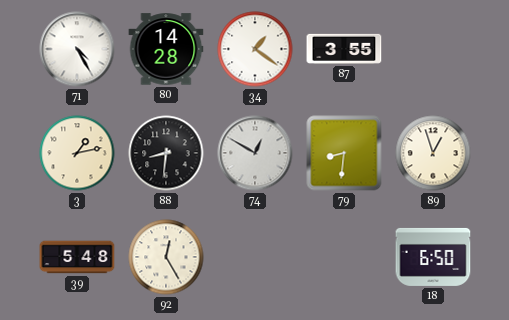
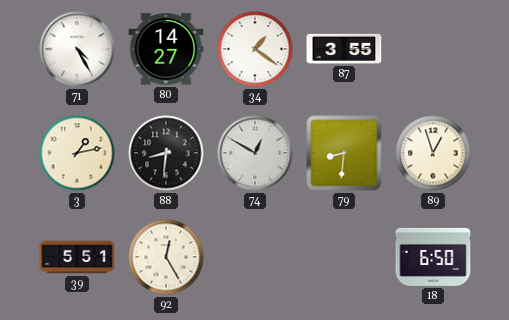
80: 14:28 -> 14:27 (166, 49)
39: 5:48 -> 5:51 (77, 257)
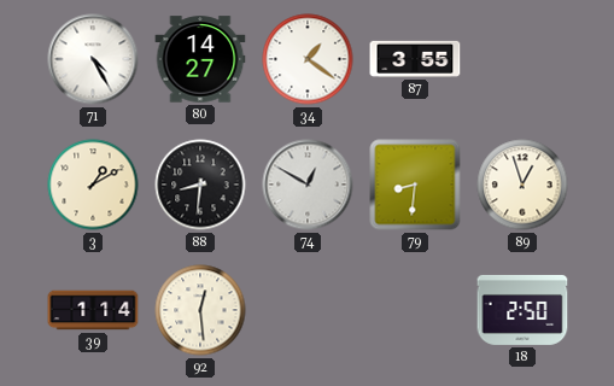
3: 1:13 -> 1:10 (93, 185)
39: 5:51 -> 1:14 (93, 310)
92: 12:25 -> 12:29 (200, 310)
18: 6:50 -> 2:50 (522, 310)
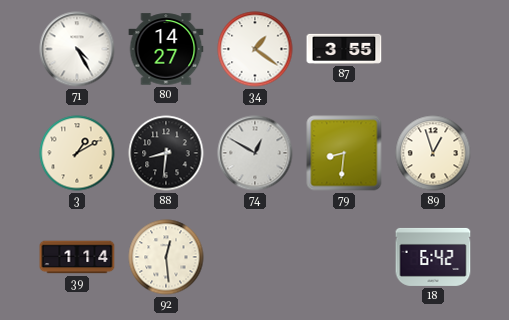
18: 2:50 -> 6:42 (433, 257)
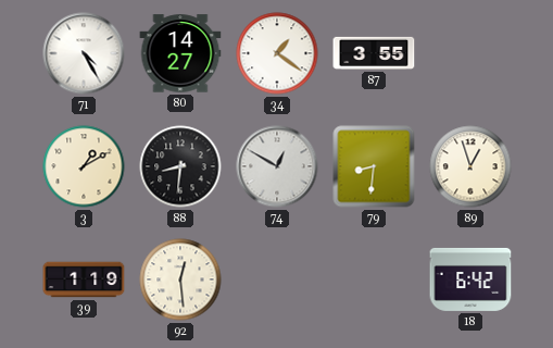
39: 1:14 -> 1:19 (84, 279)
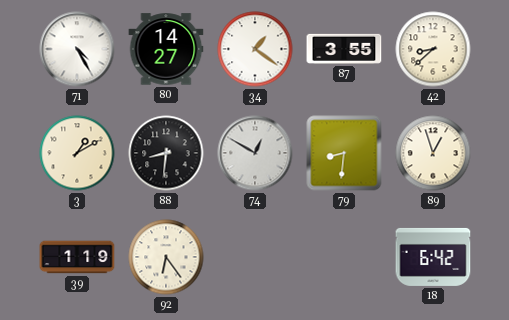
42: none -> 8:38 (433, 49)
92: 12:29 -> 6:24 (166, 257)
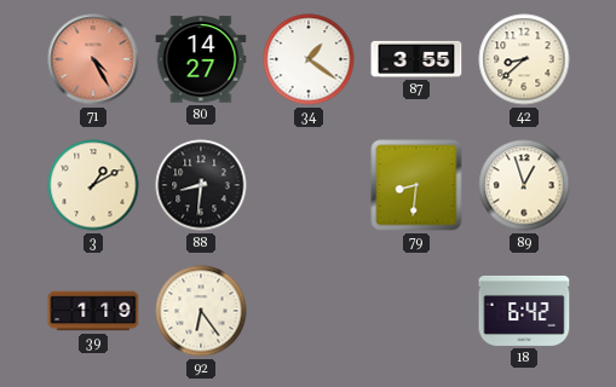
71 dial: white -> salmon (93, 59)
74: 12:50 -> none (255, 153)
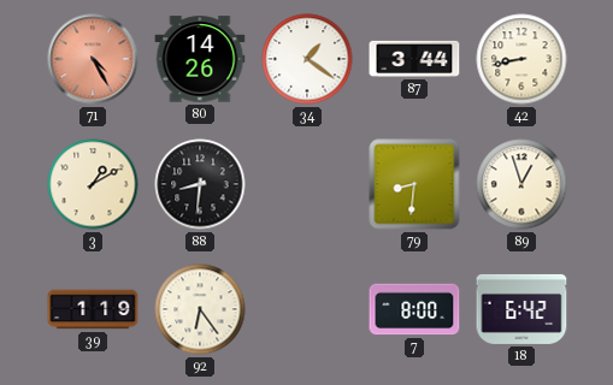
80: 14:27 -> 14:26 (200, 59)
87: 3:55 -> 3:44 (414, 59)
42: 8:38 -> 8:43 (521, 59)
7: none -> 8:00 (414, 309)
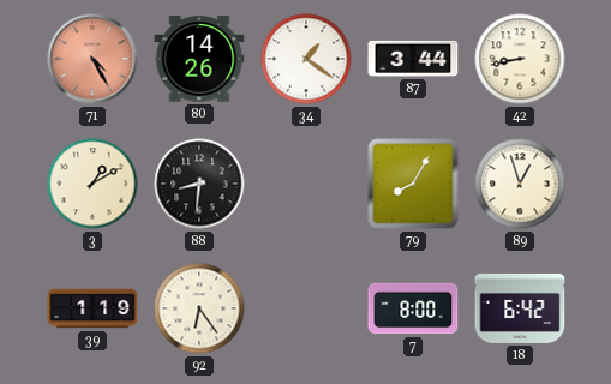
79: 8:31 -> 8:05 (413, 184)
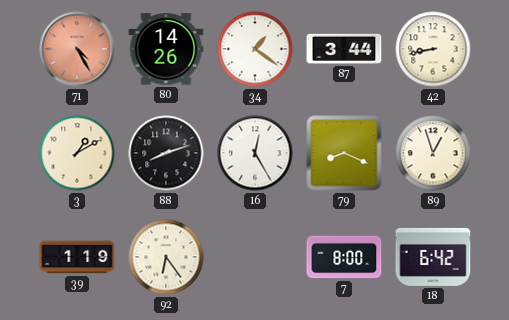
88: 8:31 -> 8:12 (166, 153)
16: none -> 12:25 (255, 153)
79: 8:05 -> 8:19 (344, 153)
